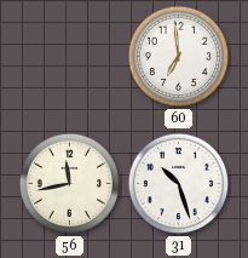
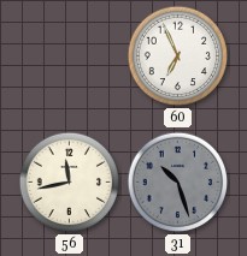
60: 6:59 -> 6:56 (178, 56)
31 dial: white -> grey (178, 183)
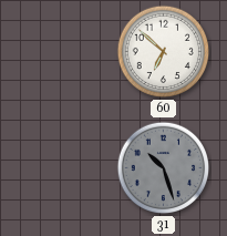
60: 6:56 -> 6:52 (164, 52)
56: 11:43 -> none (70, 183)
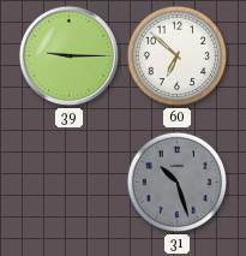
39: none -> 9:15 (68, 55)
